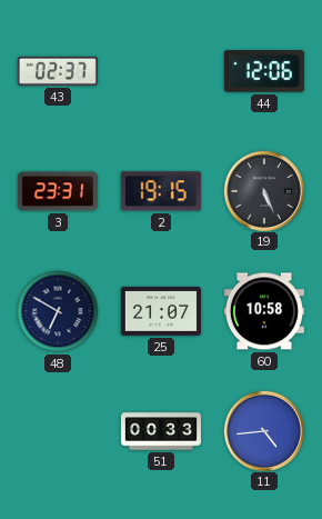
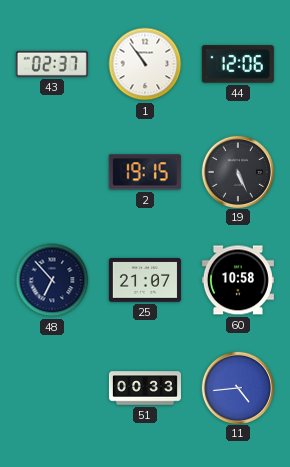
1: none -> 10:54 (145, 64)
3: 23:31 -> none (58, 191)
48: 6:50 -> 6:53 (52, 280)
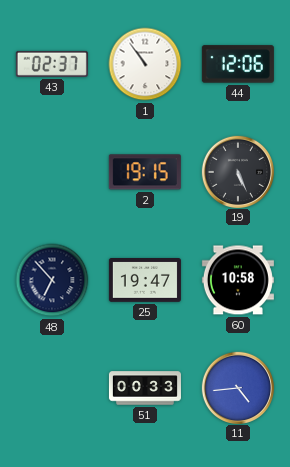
25: 21:07 -> 19:47 (145, 281)
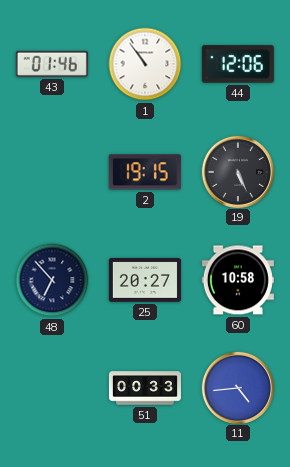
43: 02:37 -> 01:46 (52, 64)
25: 19:47 -> 20:27 (145, 281)
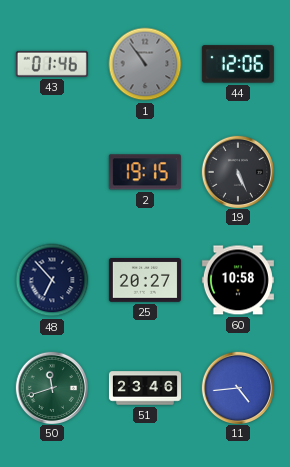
1 dial: white -> grey (145, 64)
50: none -> 11:42 (51, 387)
51: 00:33 -> 23:46 (145, 388)
